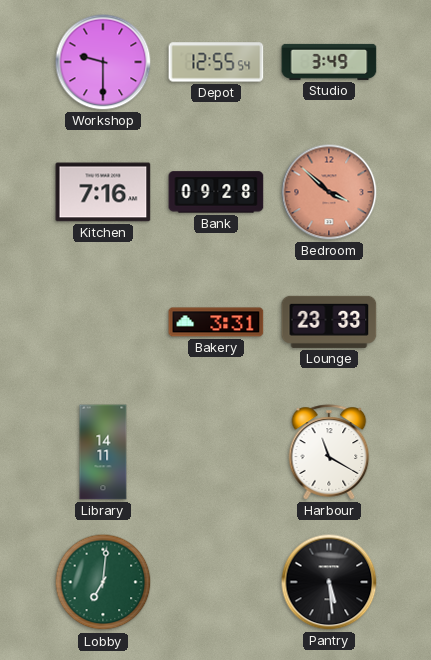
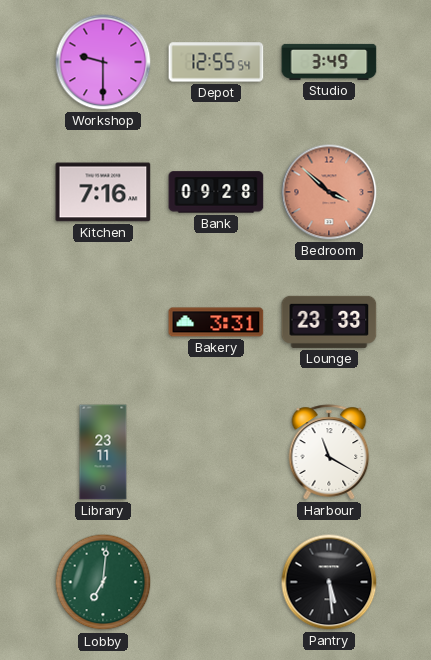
Library: 14:11 -> 23:11 (103, 452)
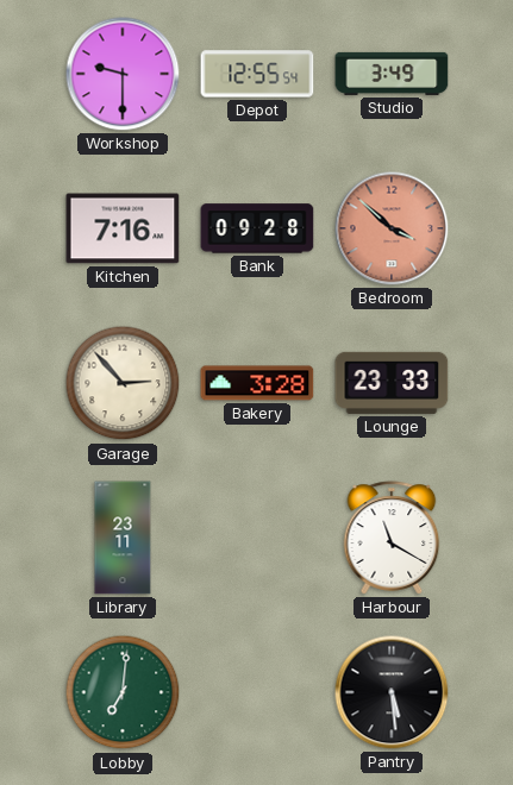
Garage: none -> 2:53 (123, 383)
Bakery: 3:31 -> 3:28 (257, 383)
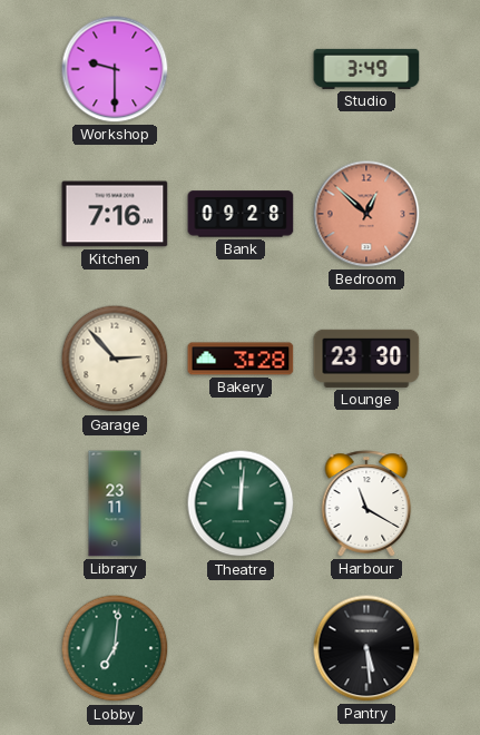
Depot: 12:55 -> none (257, 74)
Bedroom: 3:52 -> 12:52 (366, 214)
Lounge: 23:33 -> 23:30 (366, 359)
Theatre: none -> 12:01 (241, 503)
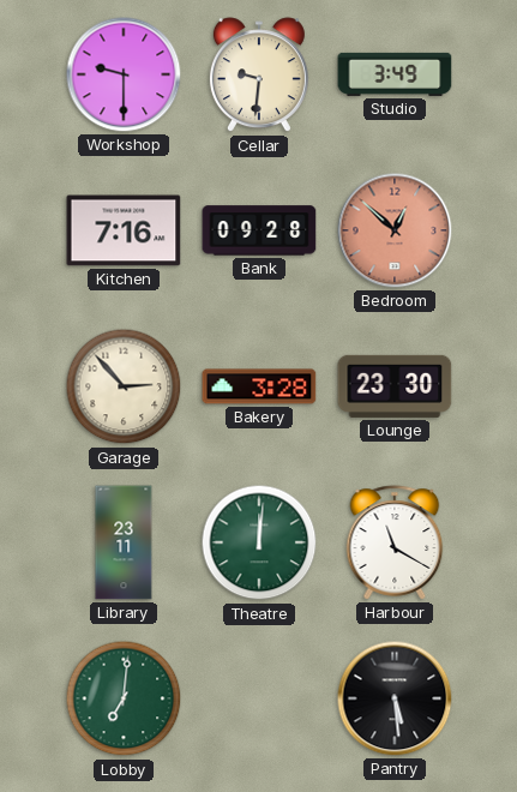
Cellar: none -> 9:31 (259, 76)
